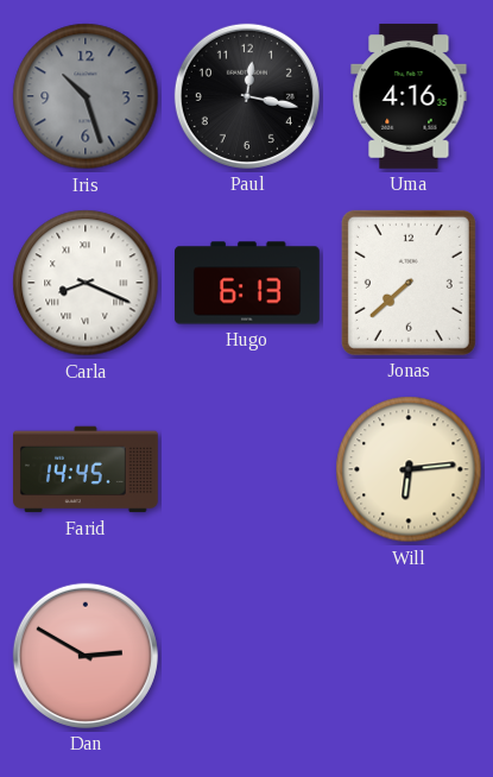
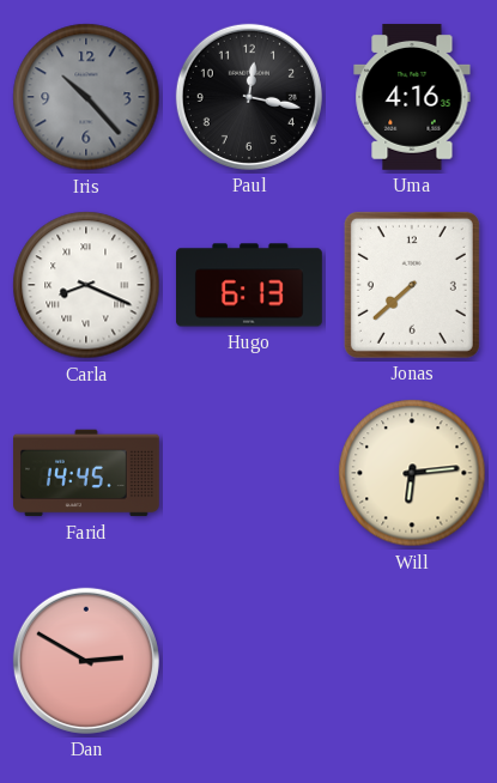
Iris: 10:27 -> 10:23 (86, 97)
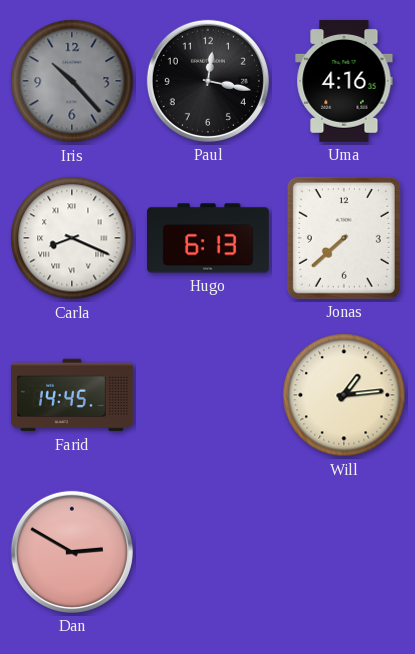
Will: 6:14 -> 1:14 (344, 395)
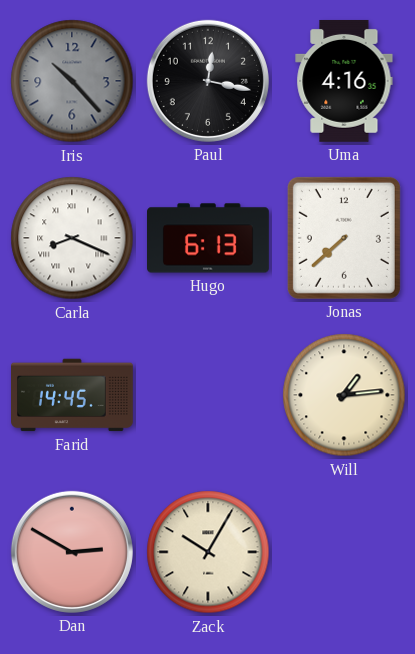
Zack: none -> 10:05 (208, 552)
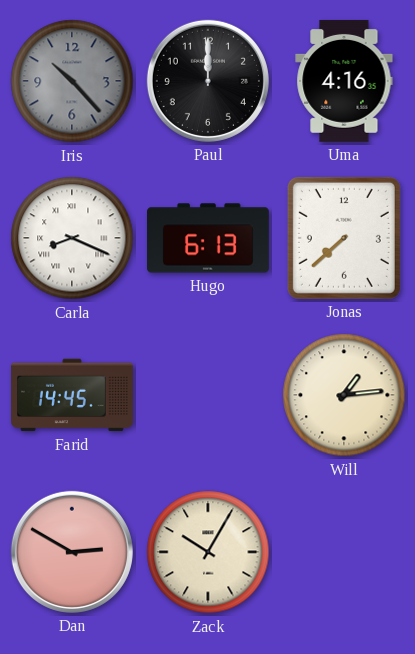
Paul: 12:17 -> 12:00 (208, 81)
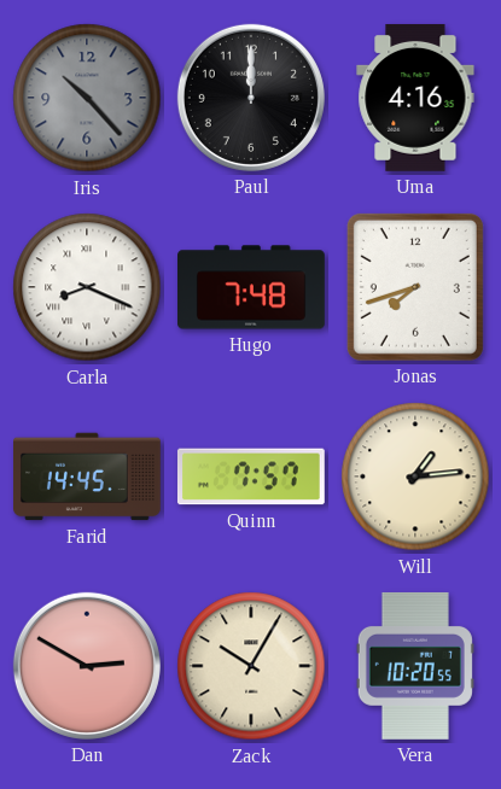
Hugo: 6:13 -> 7:48 (252, 287)
Jonas: 7:38 -> 7:42 (415, 287)
Quinn: none -> 7:57 (251, 477)
Vera: none -> 10:20 (415, 666)
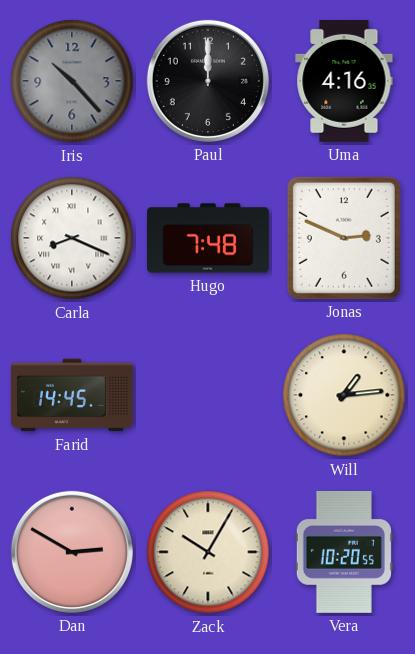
Jonas: 7:42 -> 2:49 (344, 238)
Quinn: 7:57 -> none (251, 477)
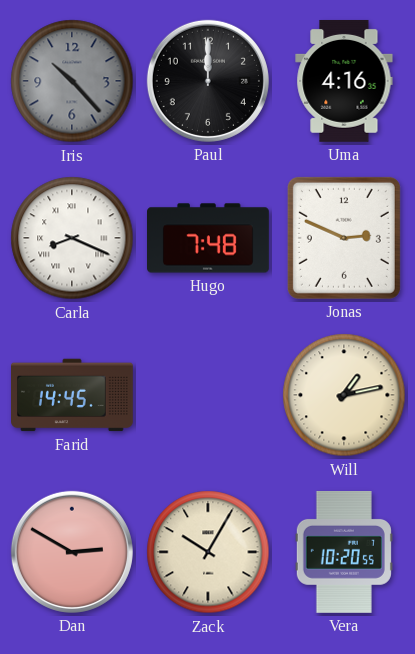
Will: 1:14 -> 1:13 (344, 395)
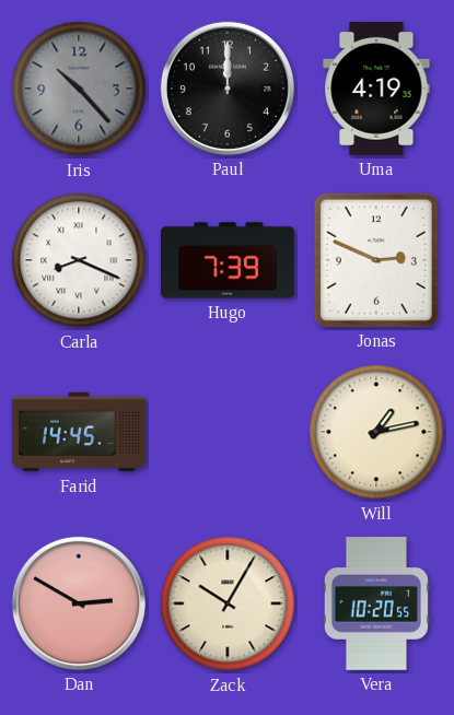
Uma: 4:16 -> 4:19 (376, 89)
Hugo: 7:48 -> 7:39 (229, 260)
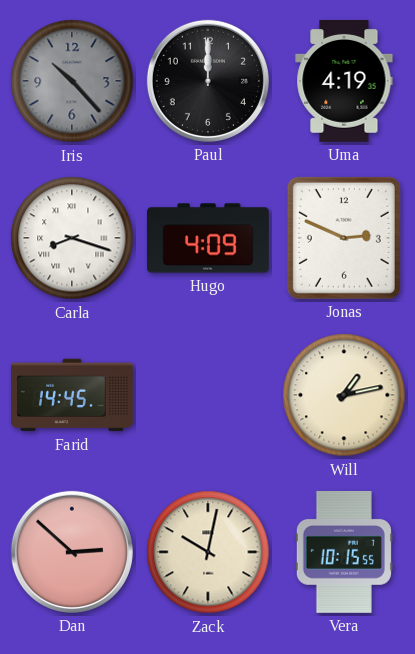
Carla: 8:19 -> 8:18 (72, 238)
Hugo: 7:39 -> 4:09 (209, 238)
Dan: 2:50 -> 2:52 (72, 552)
Zack: 10:05 -> 10:02 (208, 552)
Vera: 10:20 -> 10:15 (344, 552)
